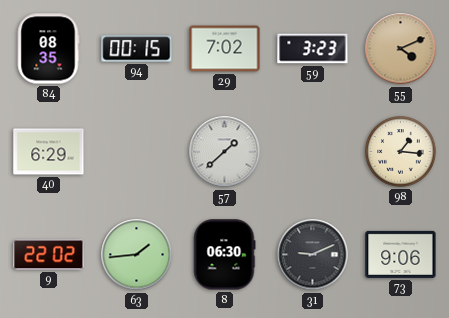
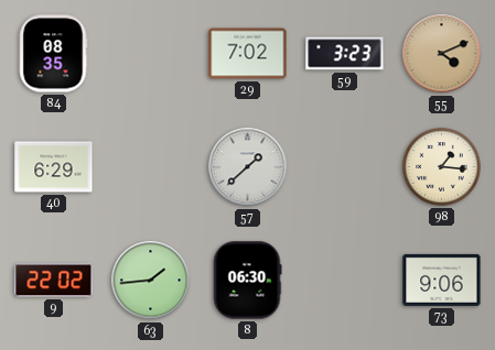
94: 00:15 -> none (137, 49)
31: 9:11 -> none (313, 255)
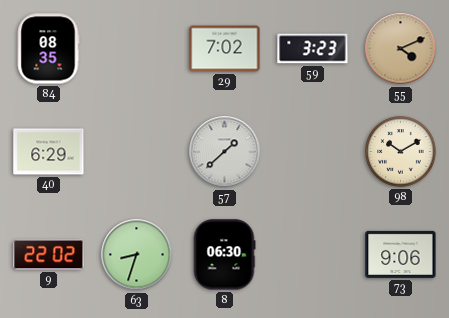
98: 1:16 -> 10:10 (401, 152)
63: 1:44 -> 8:33 (137, 255)
